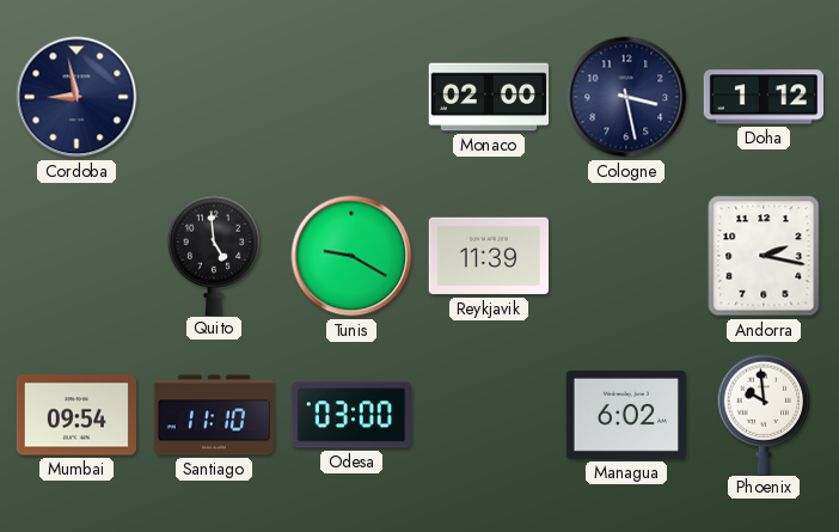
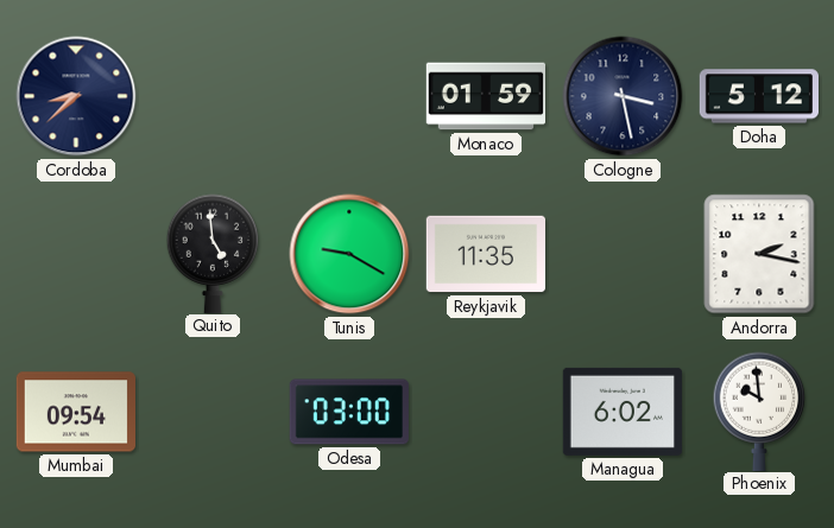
Cordoba: 8:58 -> 8:38 (76, 96)
Monaco: 02:00 -> 01:59 (485, 96)
Doha: 1:12 -> 5:12 (758, 96)
Reykjavik: 11:39 -> 11:35 (485, 254)
Santiago: 11:10 -> none (213, 415)
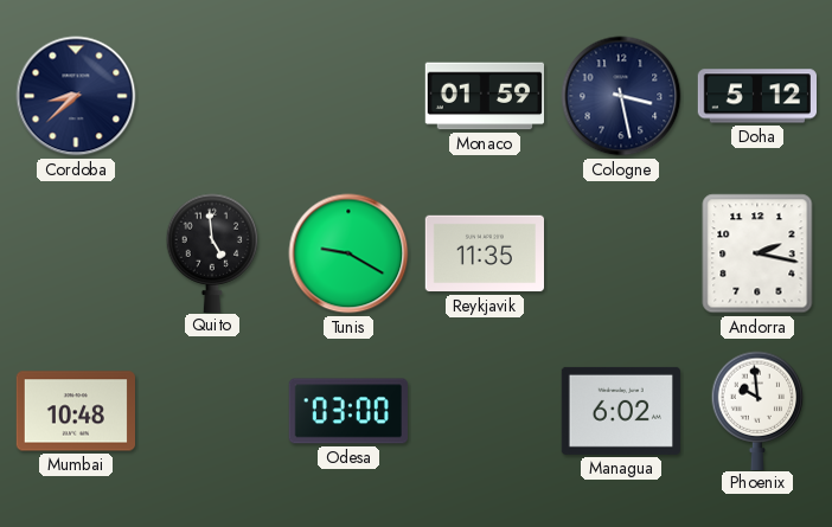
Mumbai: 09:54 -> 10:48 (75, 411)
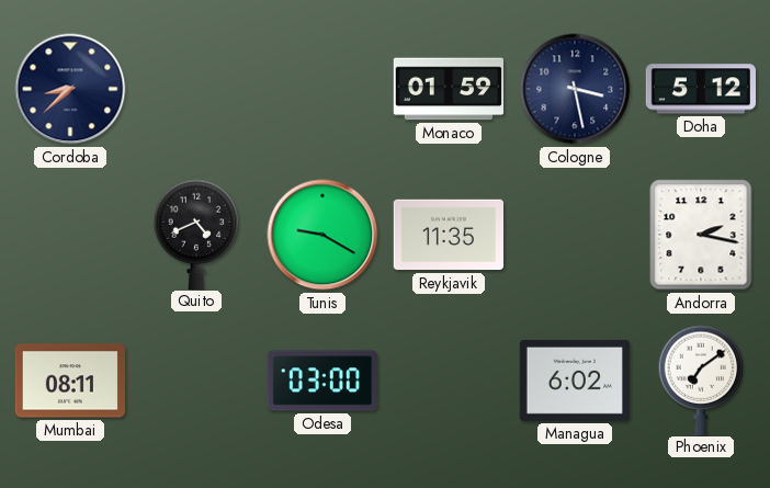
Quito: 4:59 -> 4:41 (196, 234)
Mumbai: 10:48 -> 08:11 (69, 381)
Phoenix: 9:59 -> 7:09 (701, 379)
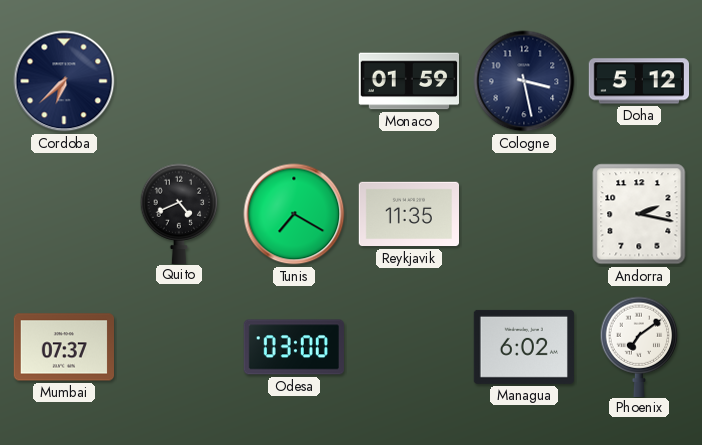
Cordoba: 8:38 -> 6:38 (64, 81)
Tunis: 9:20 -> 7:20 (294, 214)
Mumbai: 08:11 -> 07:37 (63, 347)
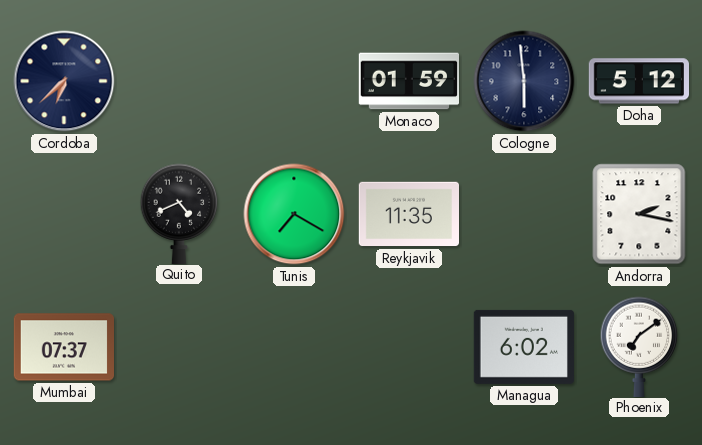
Cologne: 3:28 -> 5:59 (524, 81)
Odesa: 03:00 -> none (294, 347)
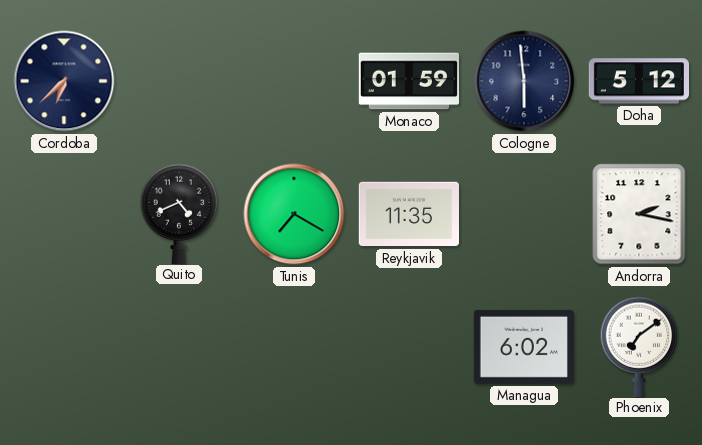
Mumbai: 07:37 -> none (63, 347)
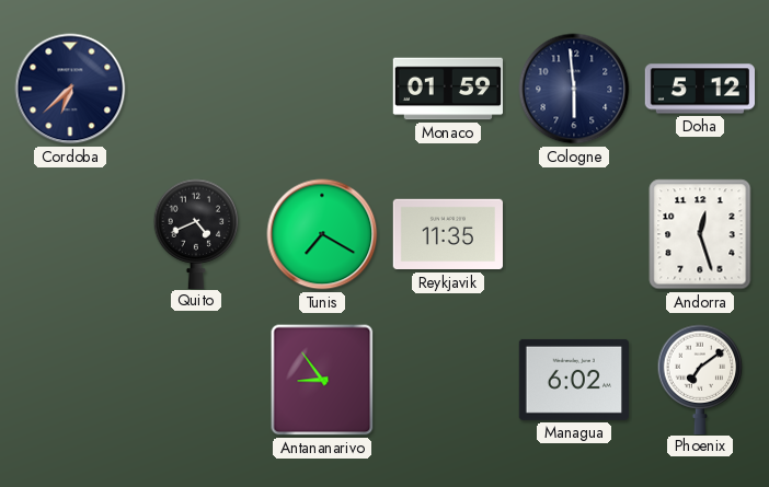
Andorra: 2:17 -> 12:27 (700, 234)
Antananarivo: none -> 8:54 (322, 380)
